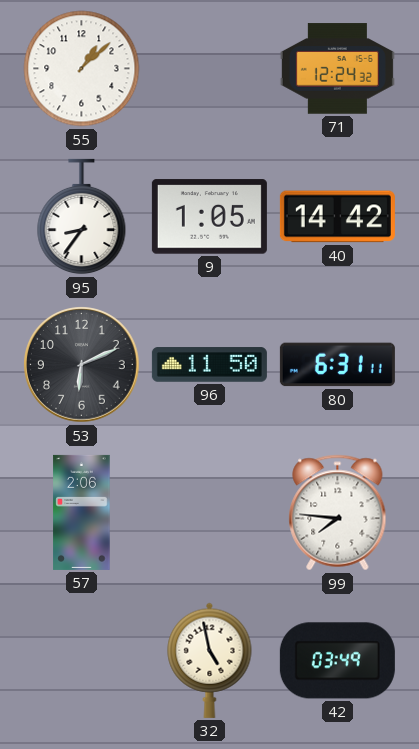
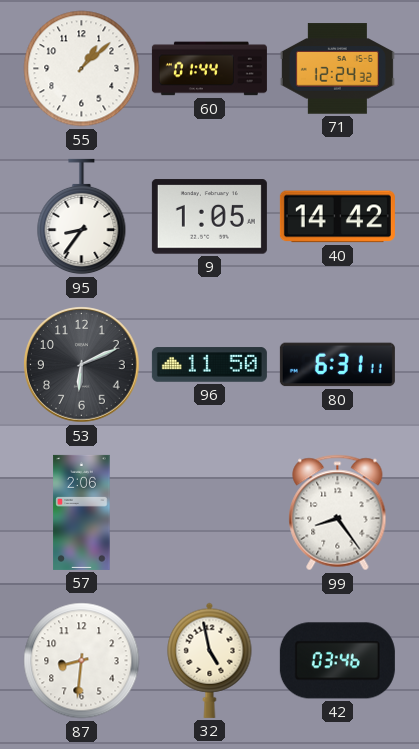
60: none -> 01:44 (209, 69)
99: 7:46 -> 8:24 (338, 513)
87: none -> 8:31 (82, 661)
42: 03:49 -> 03:46 (337, 661)
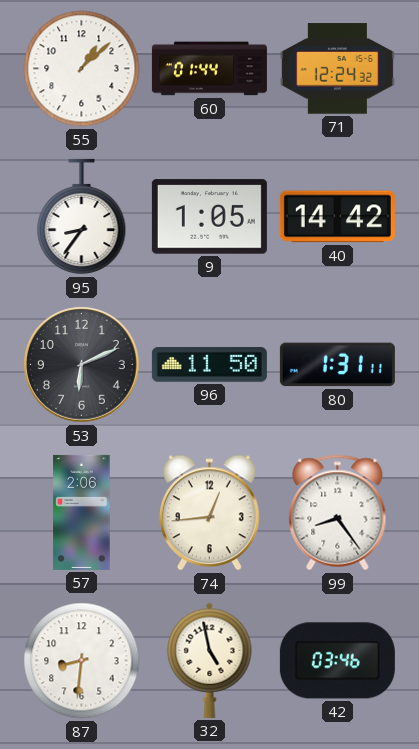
80: 6:31 -> 1:31 (337, 365)
74: none -> 12:44 (210, 513)
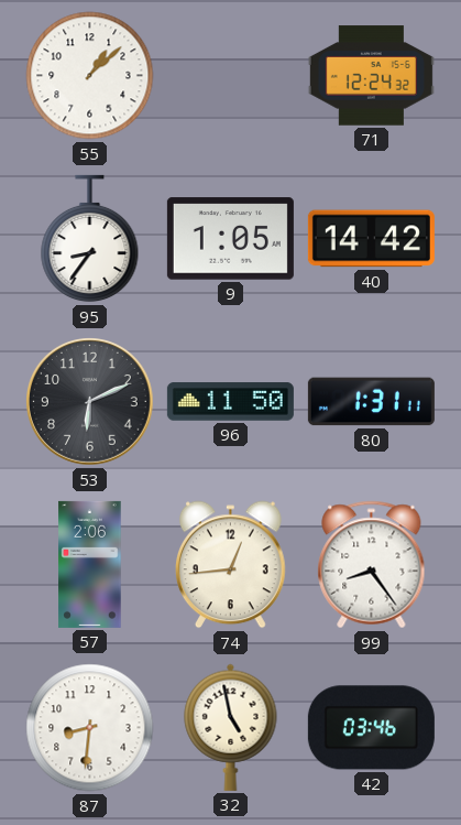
60: 01:44 -> none (209, 69)
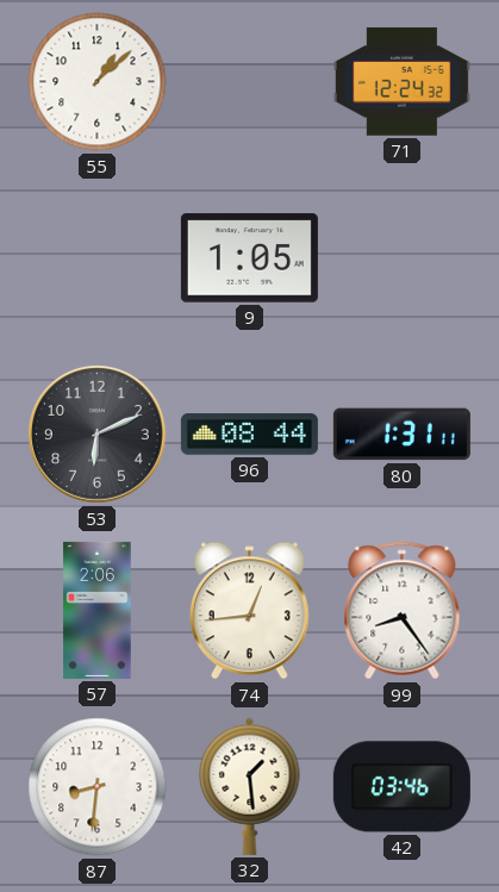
95: 8:36 -> none (90, 239)
40: 14:42 -> none (371, 239)
96: 11:50 -> 08:44 (249, 435)
32: 4:58 -> 1:29 (250, 786)
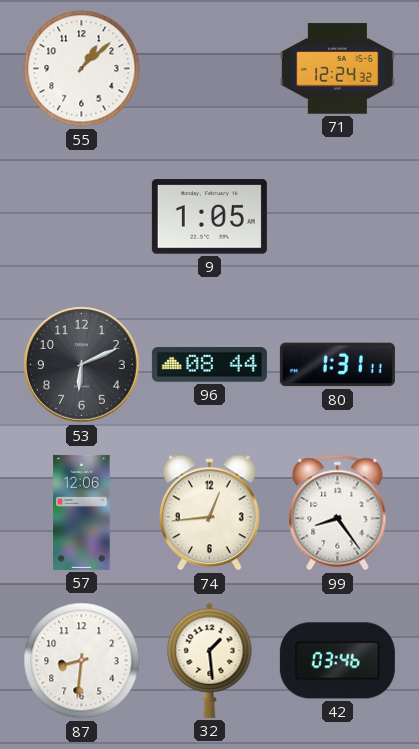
57: 2:06 -> 12:06 (82, 512)
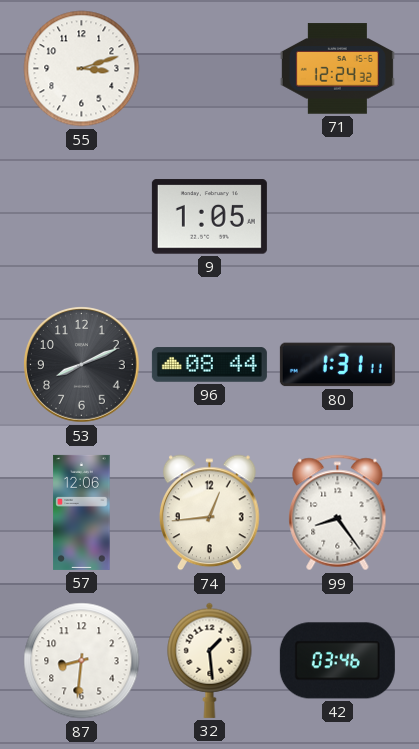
55: 1:08 -> 3:12 (82, 69)
53: 6:11 -> 8:11 (82, 365)
